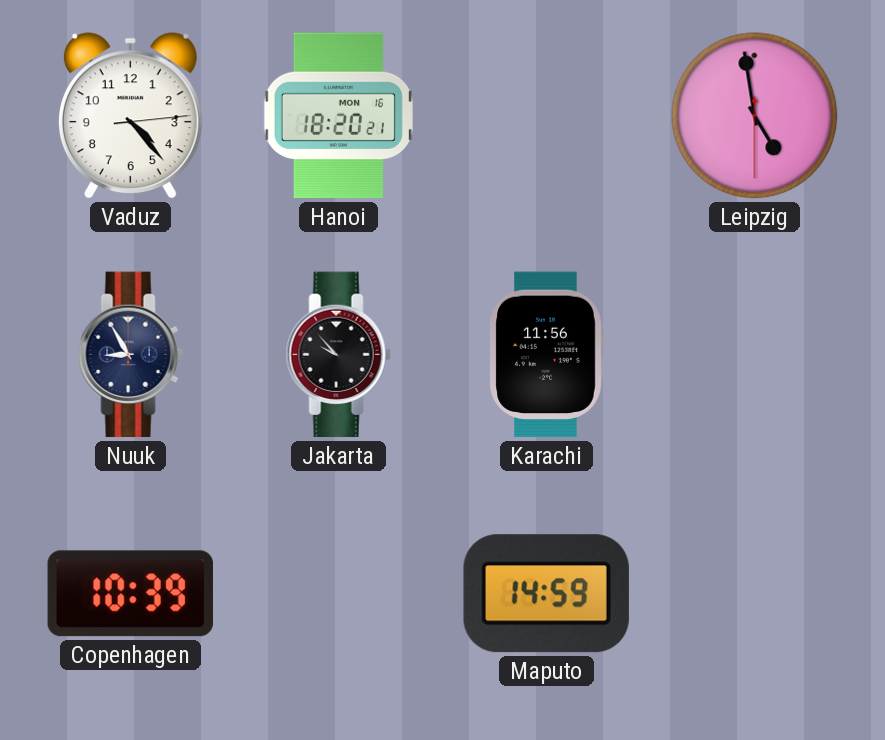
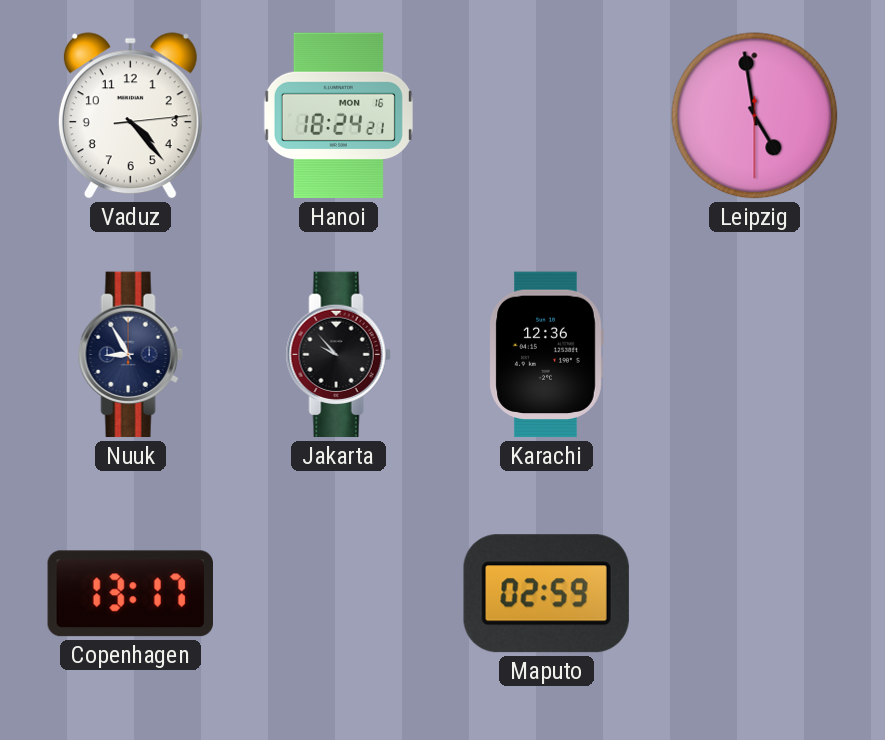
Hanoi: 18:20 -> 18:24 (338, 116)
Karachi: 11:56 -> 12:36 (546, 355)
Copenhagen: 10:39 -> 13:17 (130, 594)
Maputo: 14:59 -> 02:59 (546, 594)
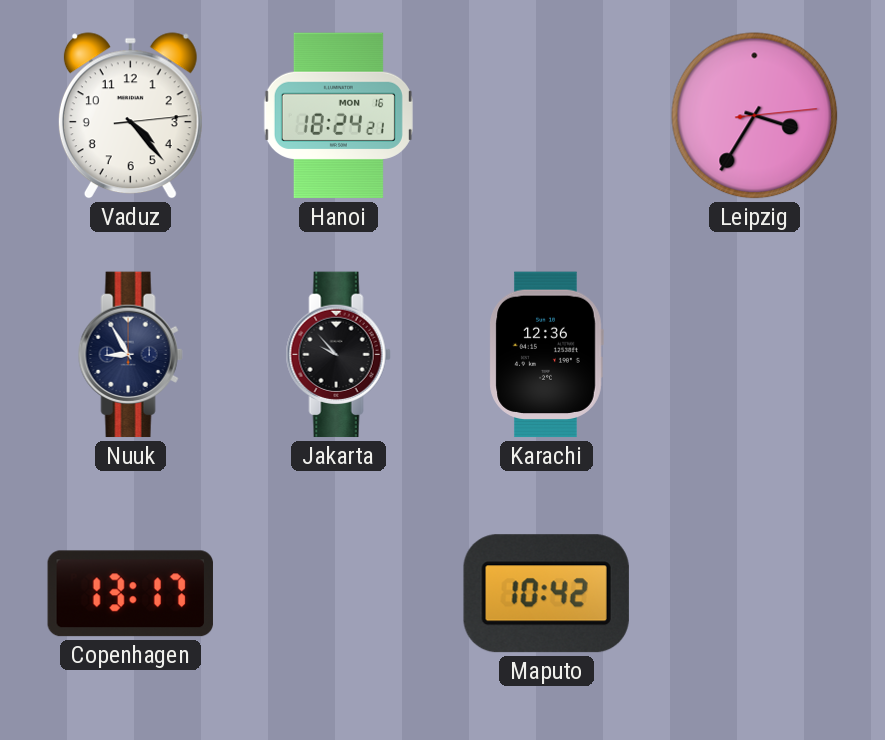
Leipzig: 4:58 -> 3:35 (755, 116)
Maputo: 02:59 -> 10:42 (546, 594)
